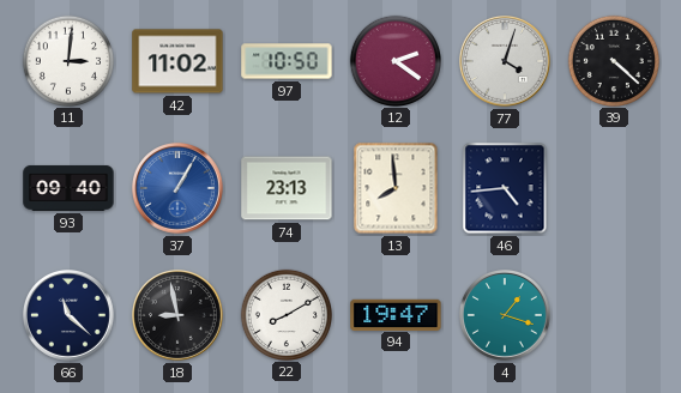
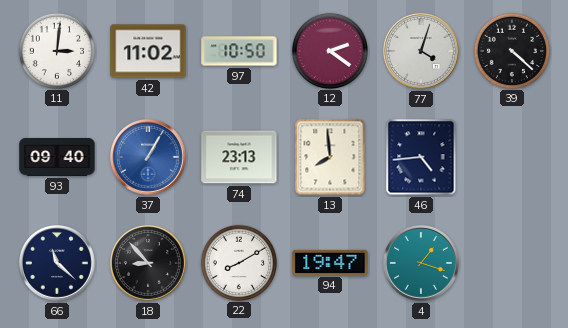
18: 8:58 -> 8:53 (149, 264)
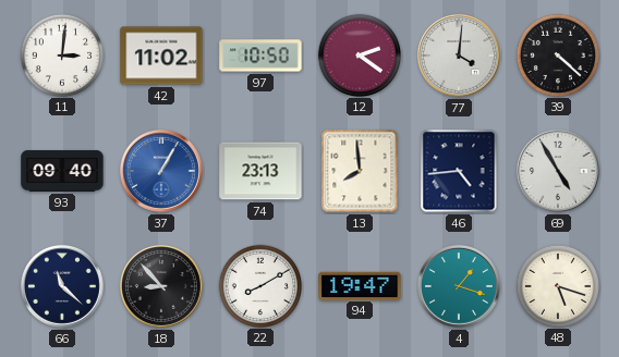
77: 4:03 -> 4:01 (460, 57)
69: none -> 4:55 (559, 172)
48: none -> 5:18 (557, 285)
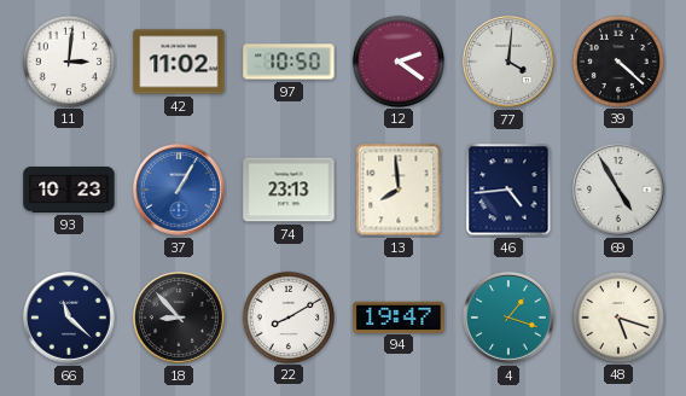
93: 09:40 -> 10:23 (69, 190)
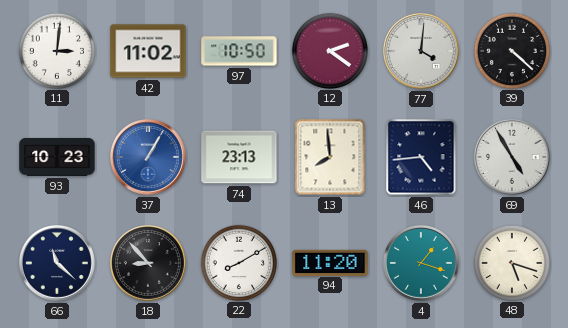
94: 19:47 -> 11:20 (330, 262)
